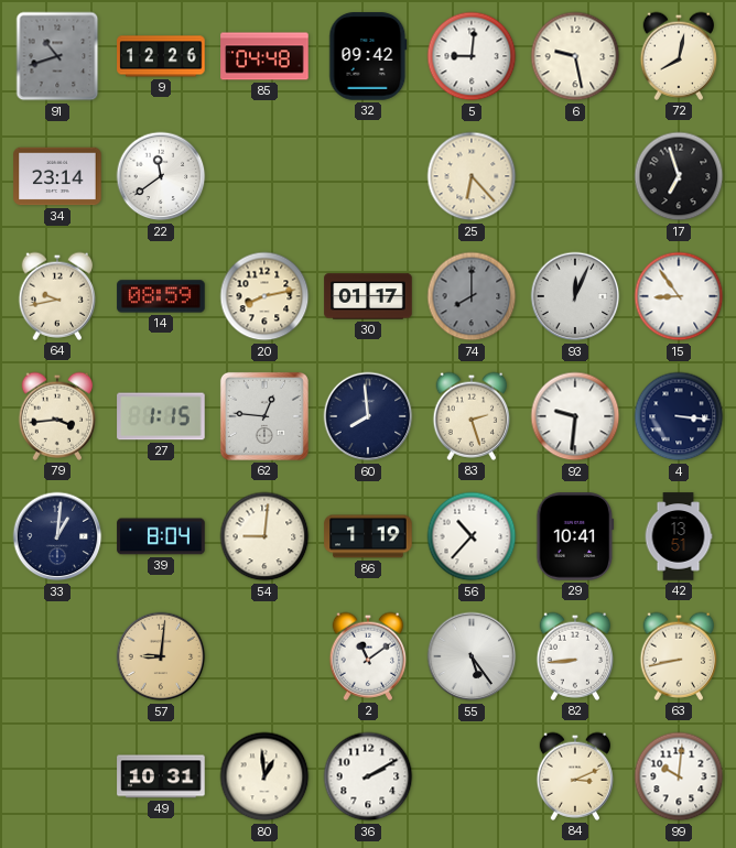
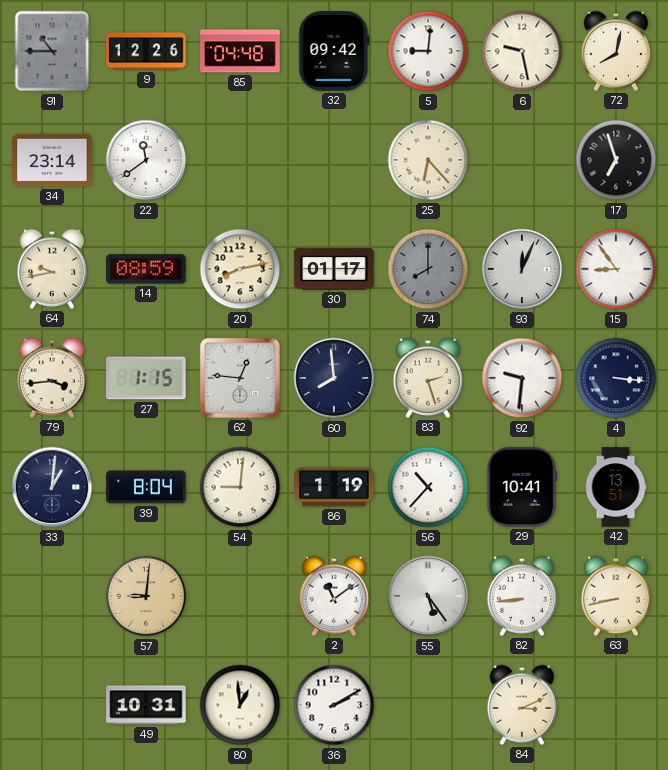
91: 10:42 -> 10:45 (52, 51)
99: 10:01 -> none (679, 776)
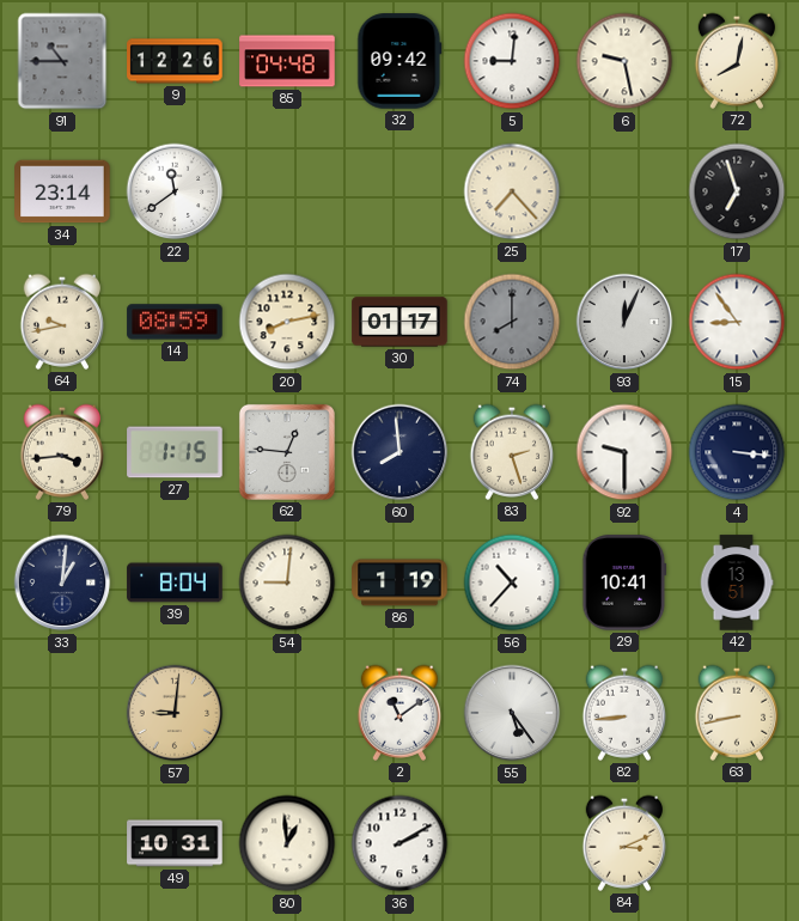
25: 6:23 -> 7:23 (512, 191)
92: 9:31 -> 9:30 (624, 452)
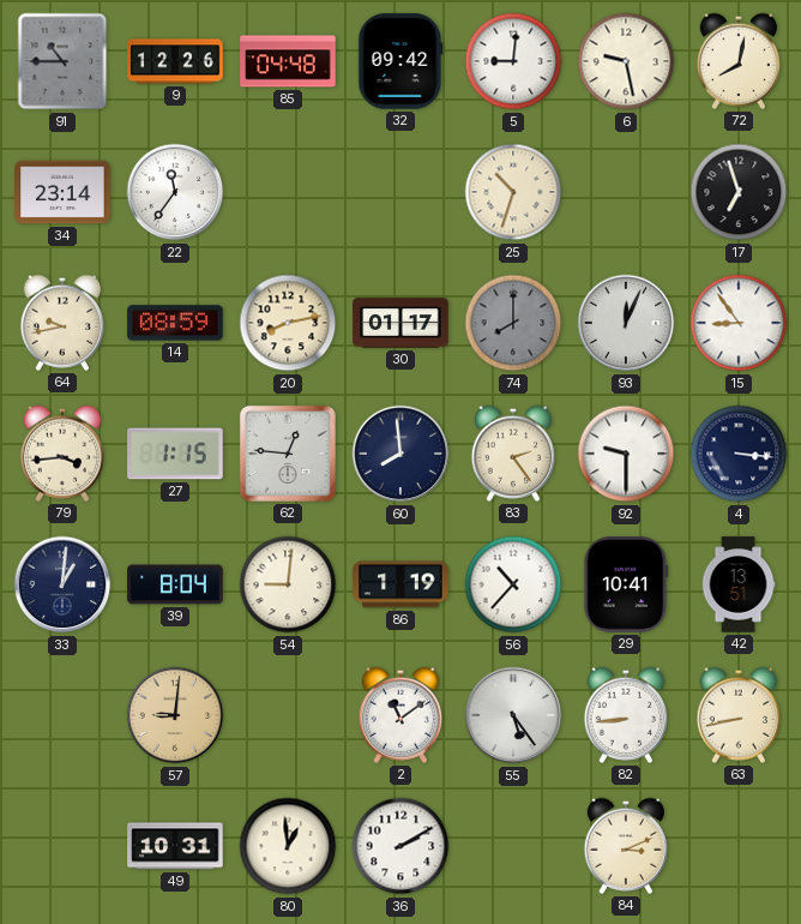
22: 11:39 -> 11:36 (175, 192)
25: 7:23 -> 10:33 (513, 192)
83: 2:27 -> 2:24 (512, 454)
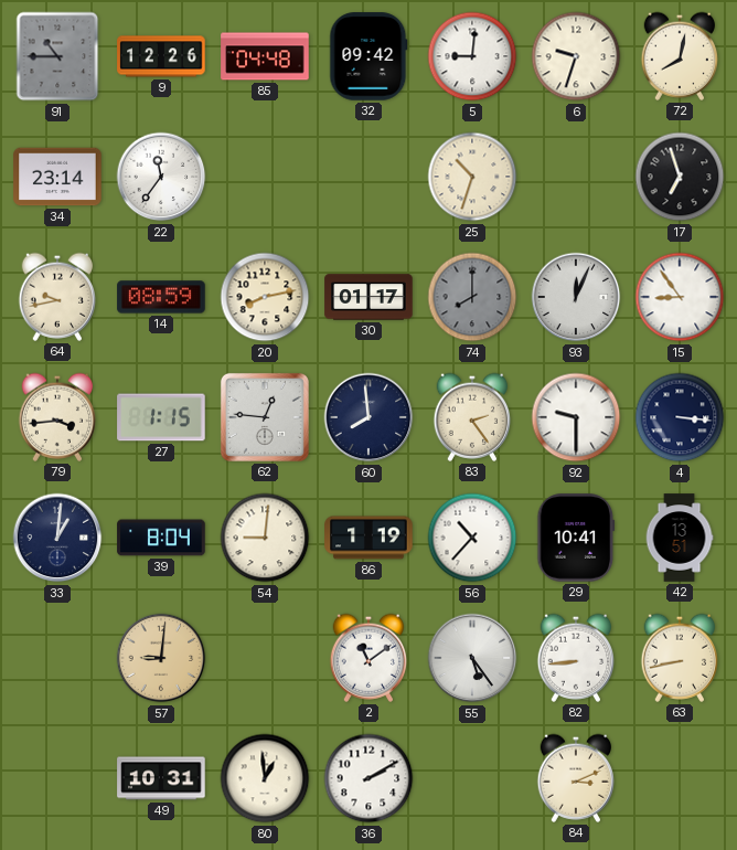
6: 9:28 -> 9:33 (576, 56)
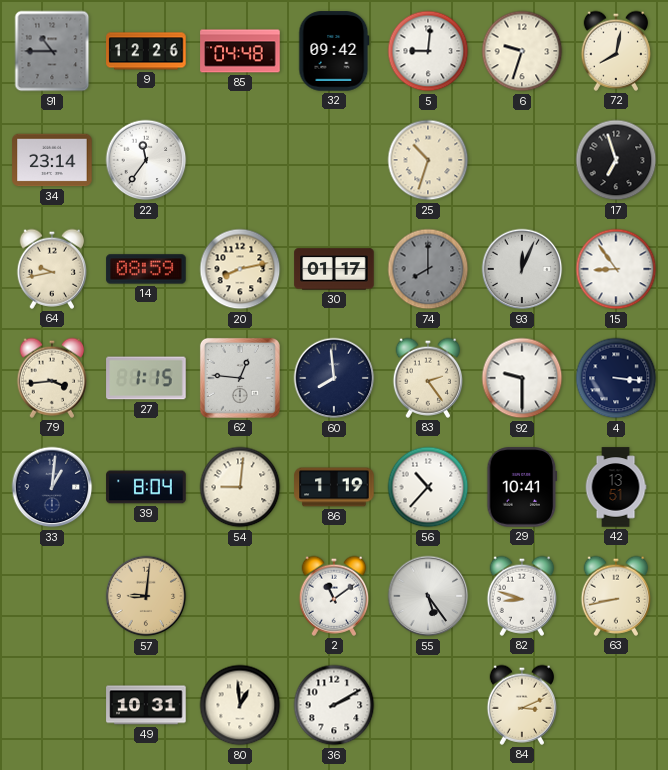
82: 8:44 -> 8:48 (521, 596)
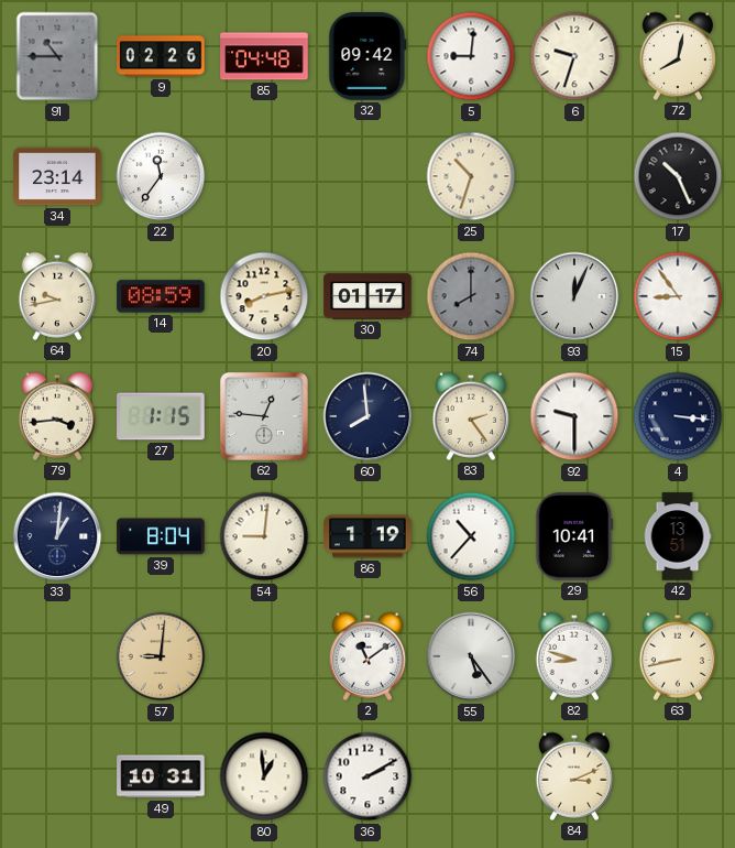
9: 12:26 -> 02:26 (161, 56)
17: 6:57 -> 10:26 (678, 176)
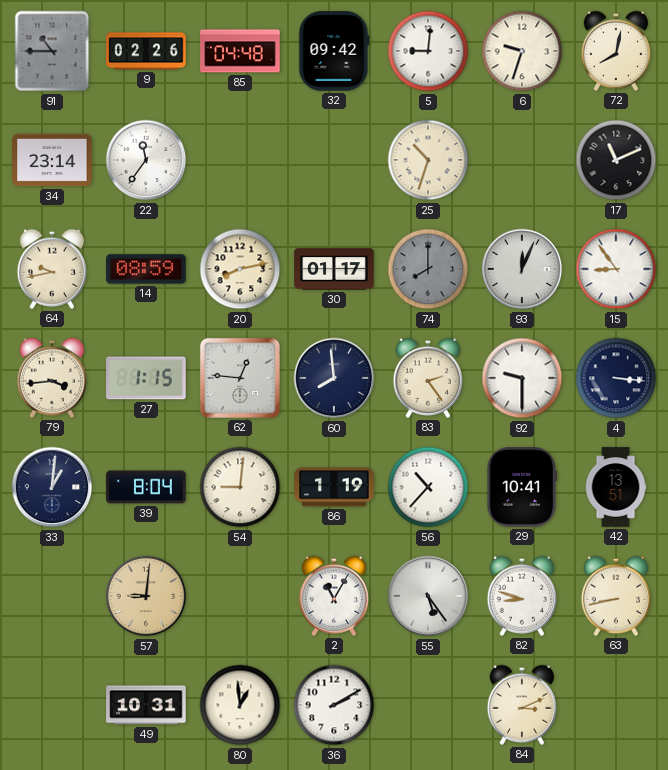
17: 10:26 -> 11:11 (616, 160)
2: 11:09 -> 11:05 (333, 596)
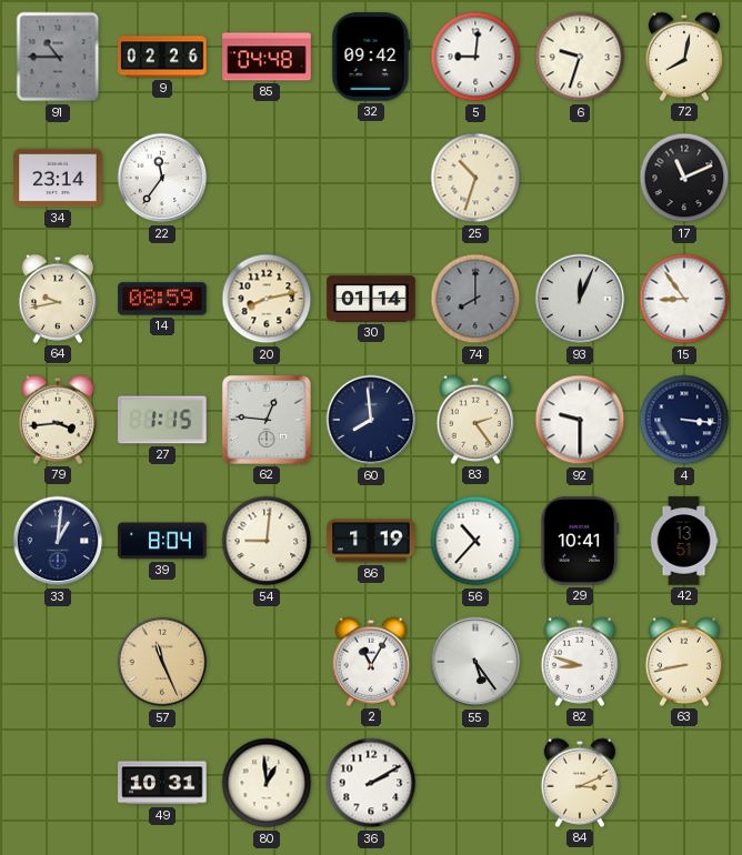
30: 01:17 -> 01:14 (371, 299)
57: 9:01 -> 11:26 (162, 662)
